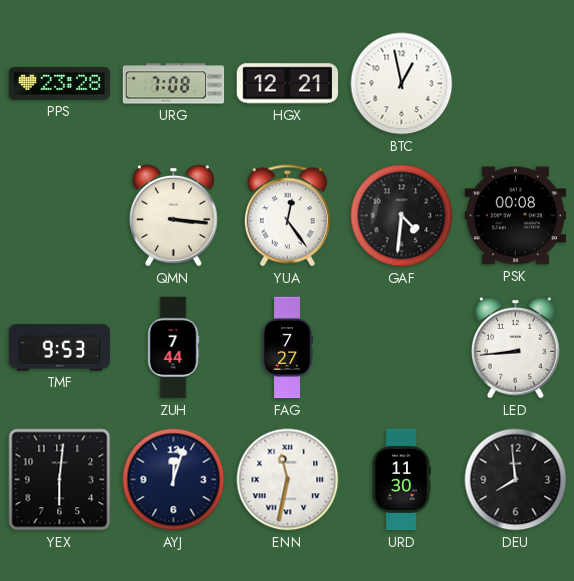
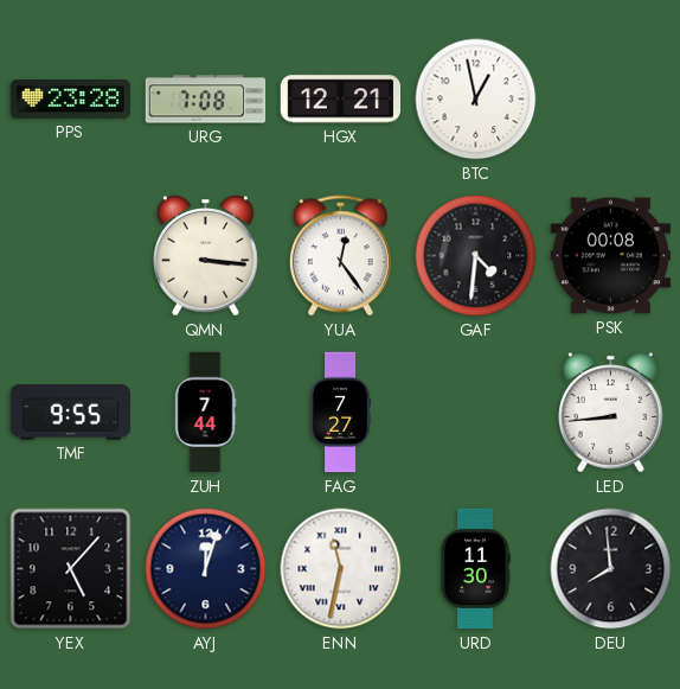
TMF: 9:53 -> 9:55 (71, 413)
YEX: 6:01 -> 5:07 (71, 569)
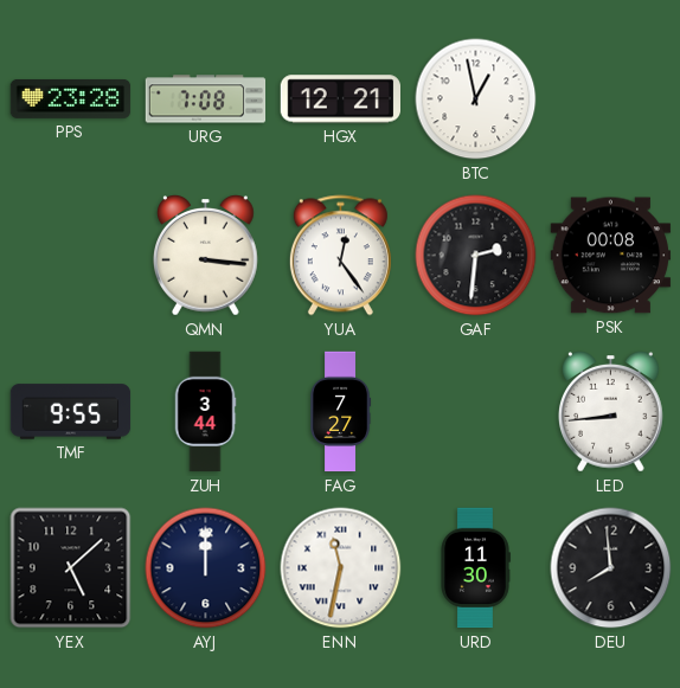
GAF: 4:31 -> 2:31 (476, 256)
ZUH: 7:44 -> 3:44 (205, 412)
YEX: 5:07 -> 5:08 (71, 568)
AYJ: 12:03 -> 12:00 (206, 568)
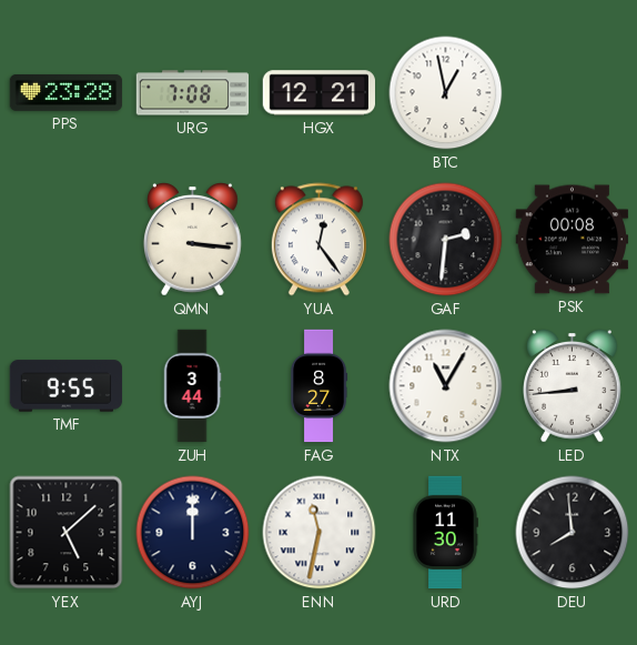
FAG: 7:27 -> 8:27 (320, 386)
NTX: none -> 11:05 (446, 386)
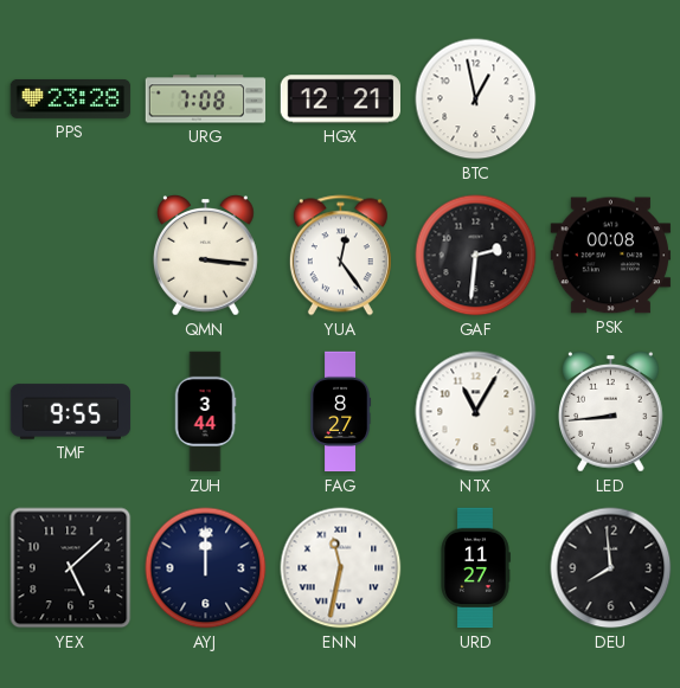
URD: 11:30 -> 11:27 (475, 568)
